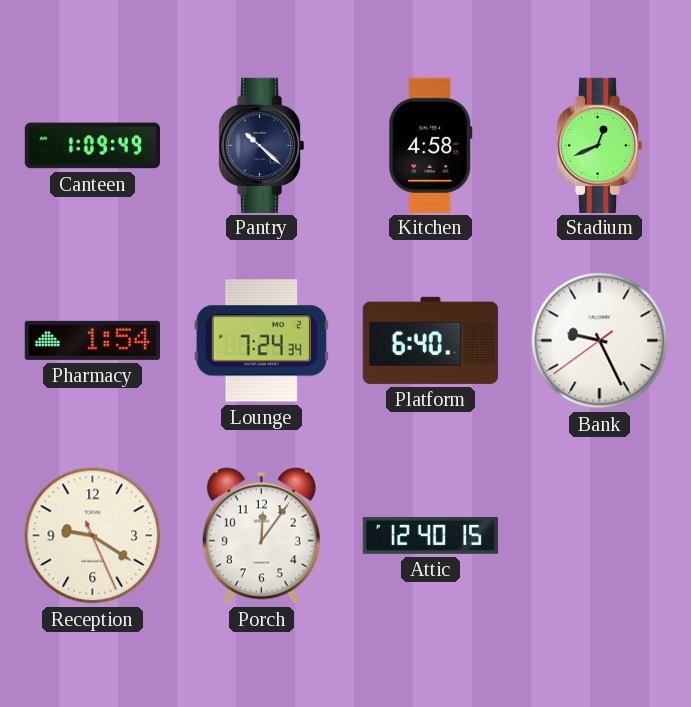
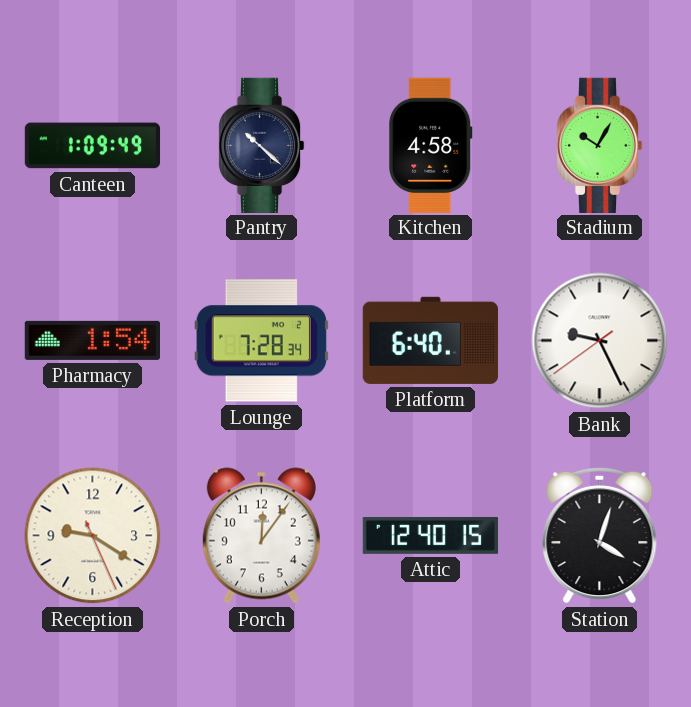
Stadium: 12:41 -> 10:05 (599, 145)
Lounge: 7:24 -> 7:28 (261, 341)
Station: none -> 4:03 (600, 535)
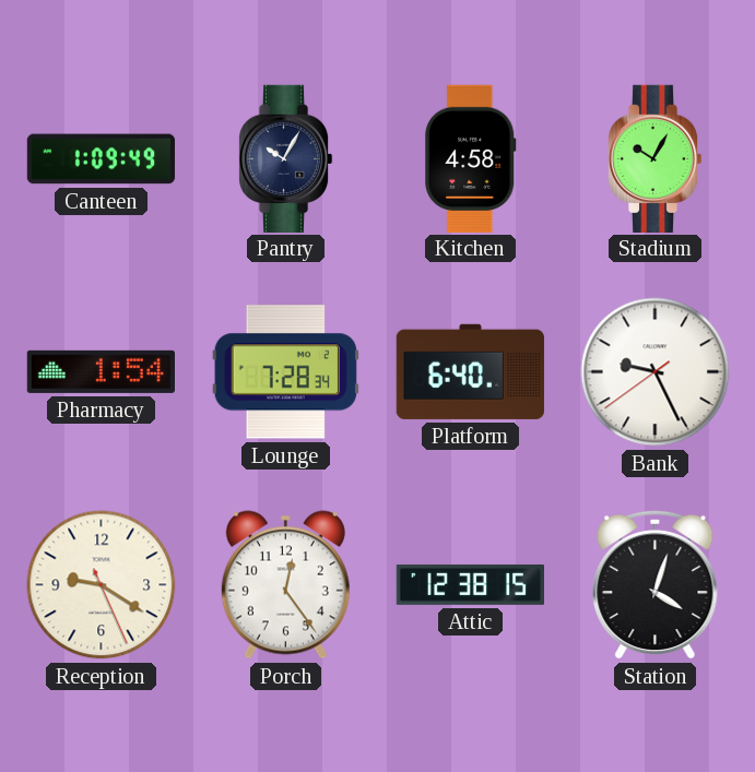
Pantry: 10:22 -> 10:05 (285, 158)
Porch: 12:06 -> 12:24 (285, 585)
Attic: 12:40 -> 12:38 (470, 584)
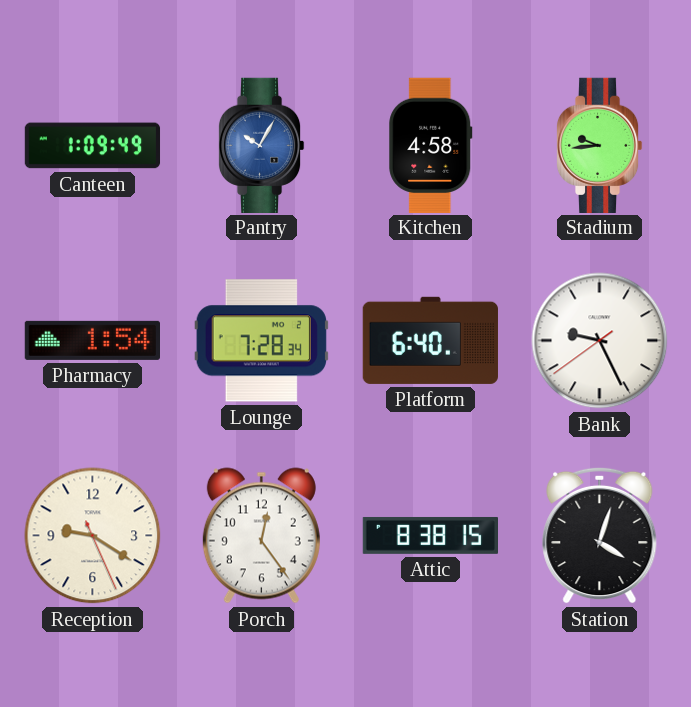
Pantry dial: navy -> blue (261, 145)
Stadium: 10:05 -> 9:44 (599, 145)
Attic: 12:38 -> 8:38 (430, 535)
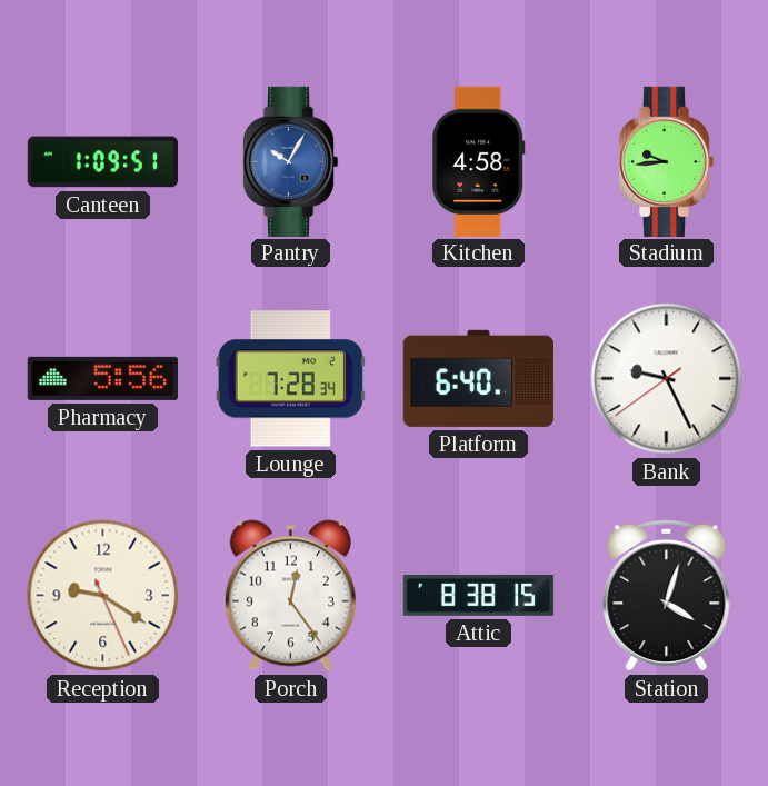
Canteen: 1:09:49 -> 1:09:51 (103, 162)
Pharmacy: 1:54 -> 5:56 (102, 378)
